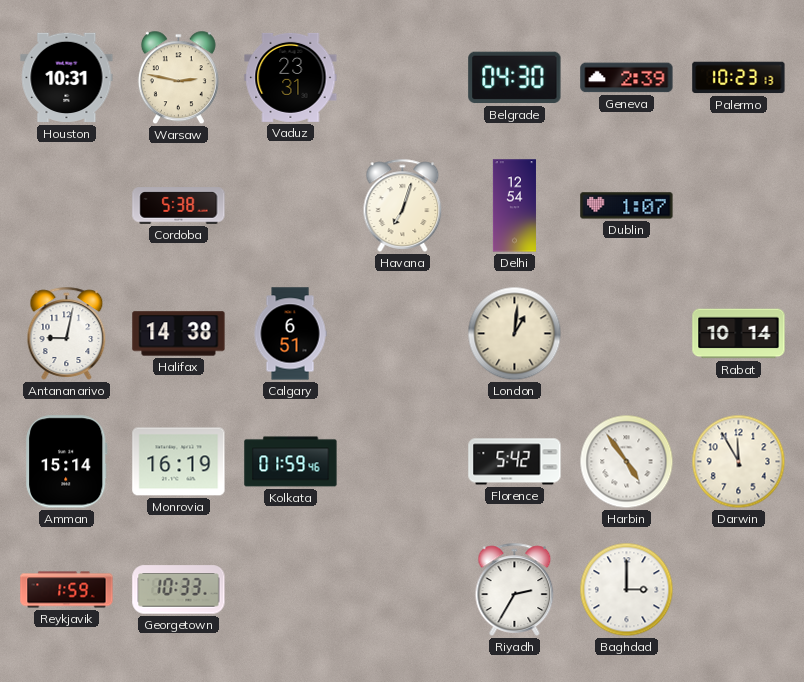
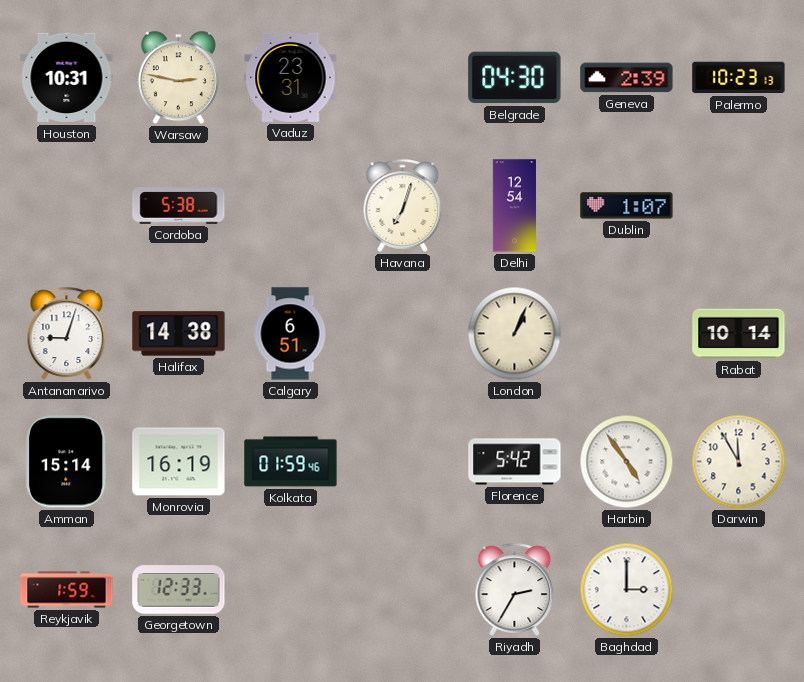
Antananarivo: 9:02 -> 9:03 (67, 333)
London: 1:01 -> 1:04 (515, 334)
Georgetown: 10:33 -> 12:33 (179, 590)
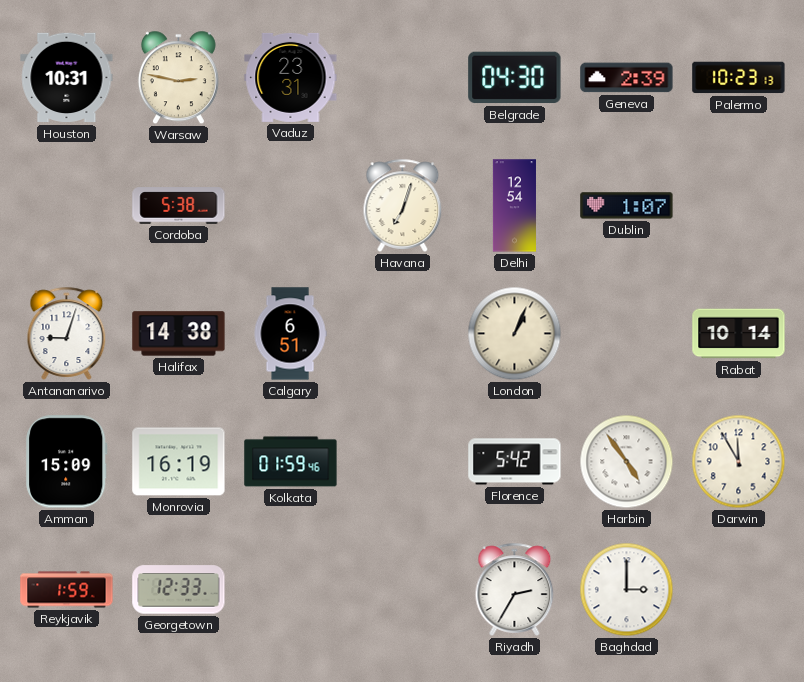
Amman: 15:14 -> 15:09 (67, 462)
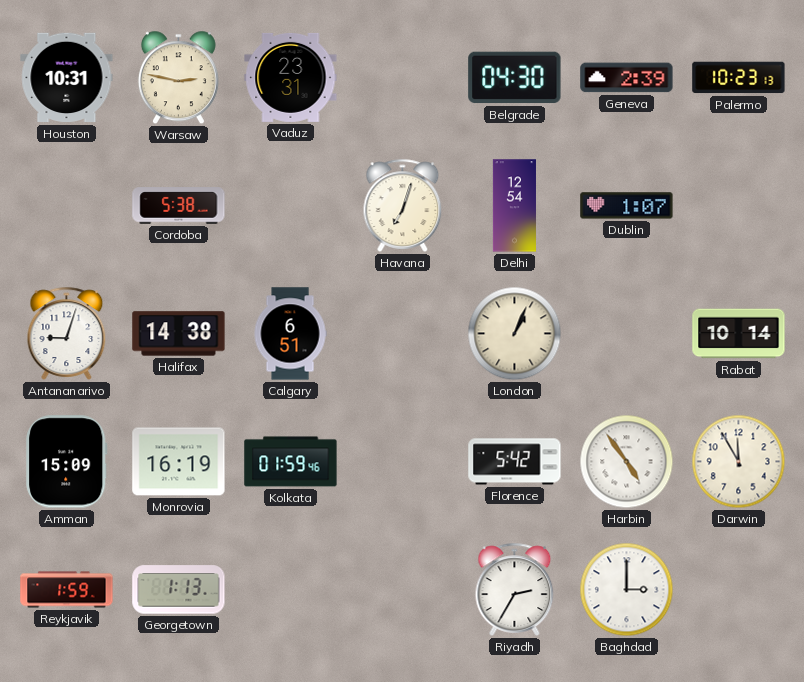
Georgetown: 12:33 -> 1:13 (179, 590)
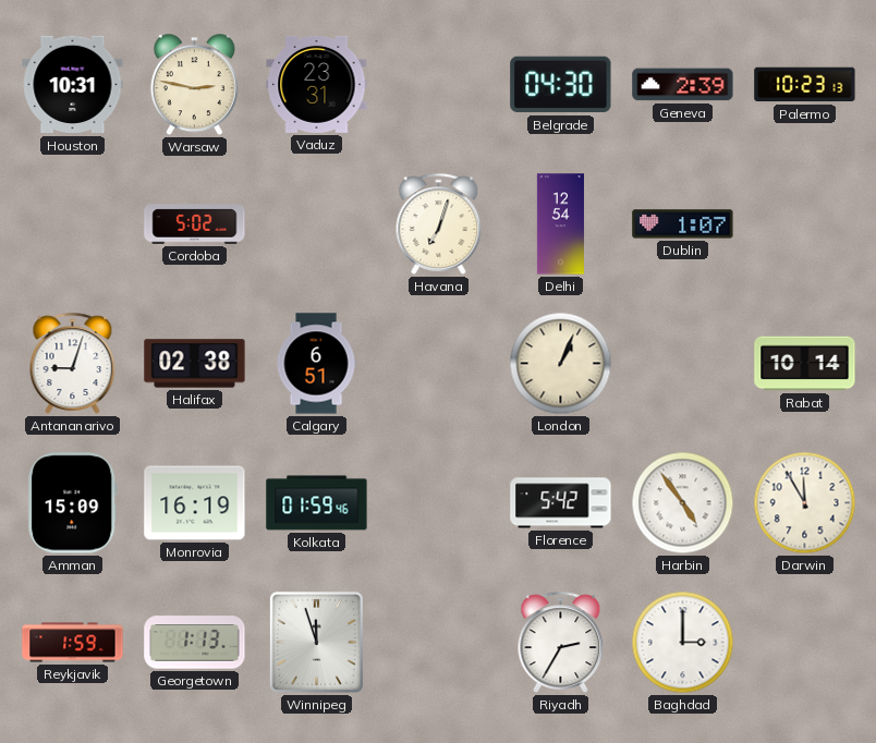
Cordoba: 5:38 -> 5:02 (195, 224)
Halifax: 14:38 -> 02:38 (195, 364)
Winnipeg: none -> 11:57 (316, 642)
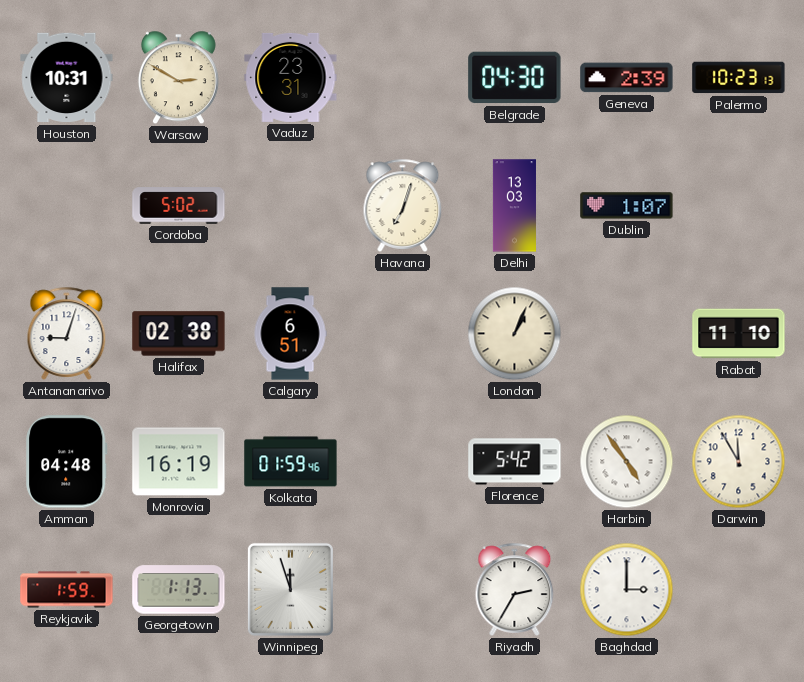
Warsaw: 2:47 -> 2:50 (178, 78)
Delhi: 12:54 -> 13:03 (514, 206)
Rabat: 10:14 -> 11:10 (739, 334)
Amman: 15:09 -> 04:48 (67, 462)
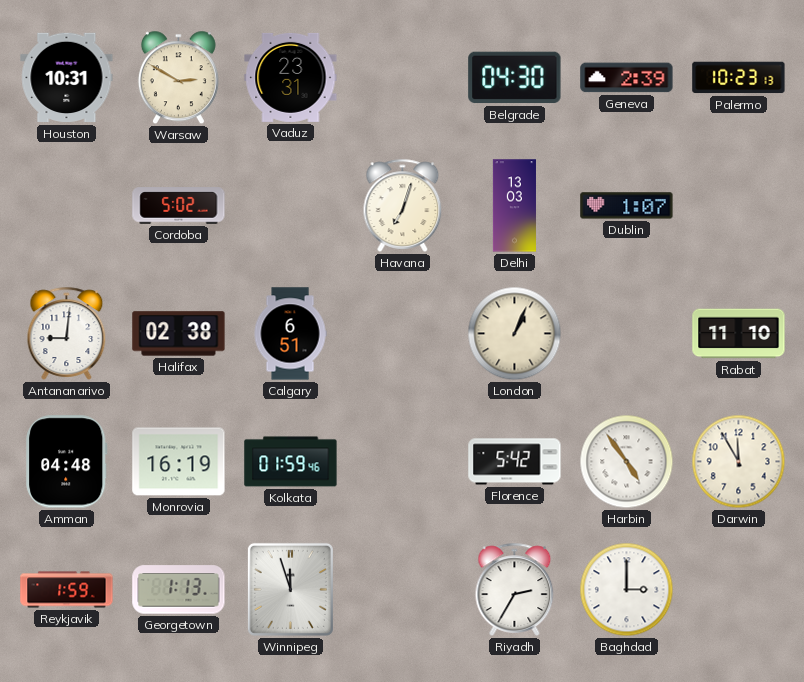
Antananarivo: 9:03 -> 9:01 (67, 333)
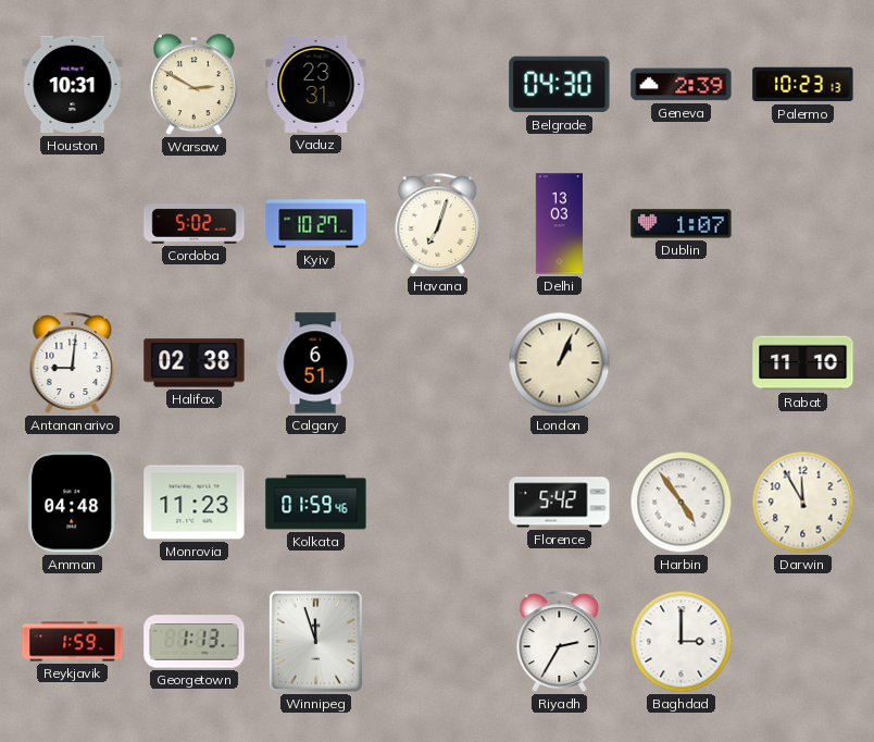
Kyiv: none -> 10:27 (316, 224)
Monrovia: 16:19 -> 11:23 (195, 503)
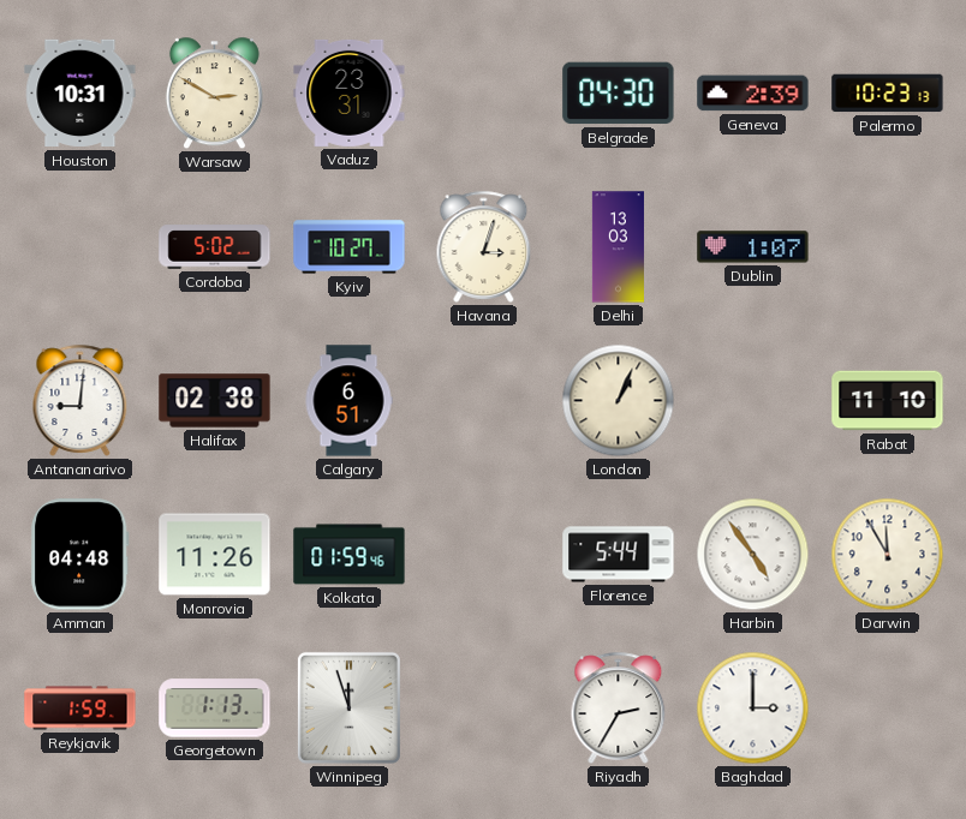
Havana: 7:03 -> 3:03 (484, 246)
Monrovia: 11:23 -> 11:26 (215, 555)
Florence: 5:42 -> 5:44 (619, 555)
